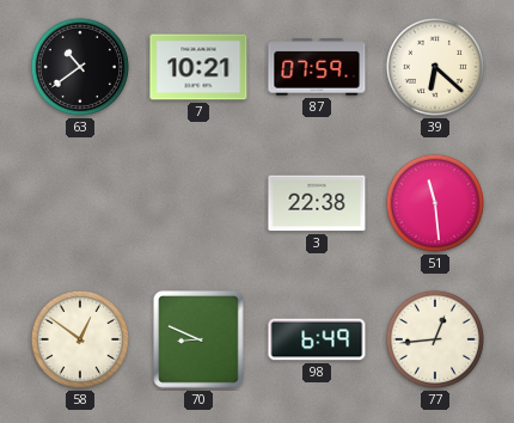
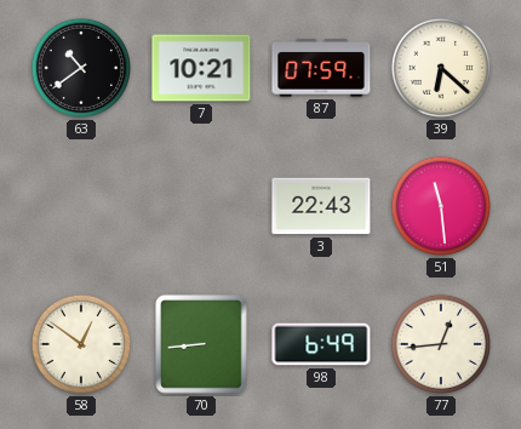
3: 22:38 -> 22:43 (321, 206)
70: 8:49 -> 8:44 (202, 345)
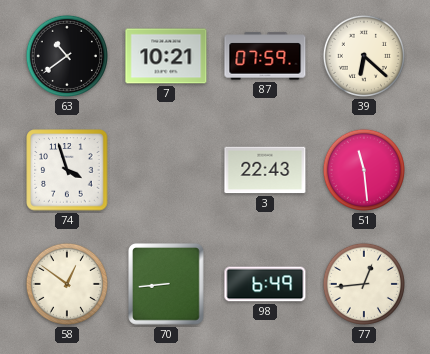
74: none -> 3:57 (67, 170)
